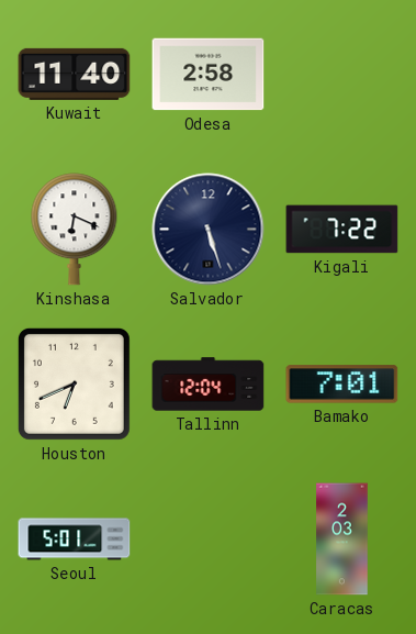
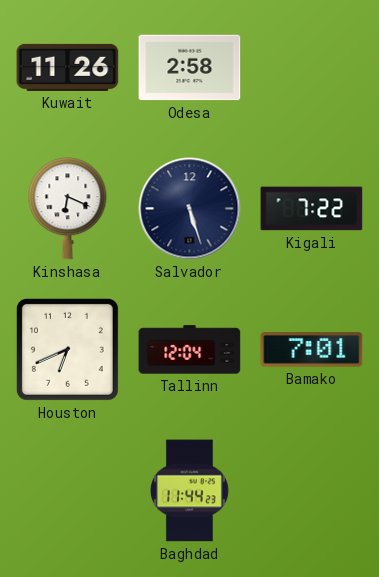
Kuwait: 11:40 -> 11:26 (68, 67)
Seoul: 5:01 -> none (75, 540)
Baghdad: none -> 11:44 (190, 491)
Caracas: 2:03 -> none (342, 540)
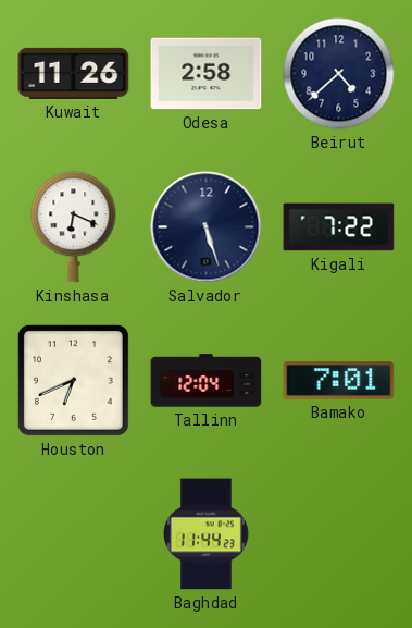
Beirut: none -> 4:38 (339, 74)
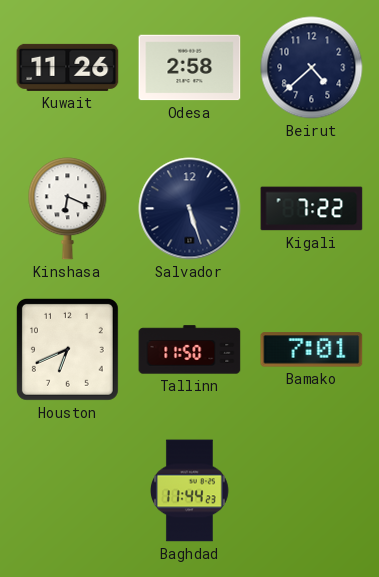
Tallinn: 12:04 -> 11:50 (190, 350)
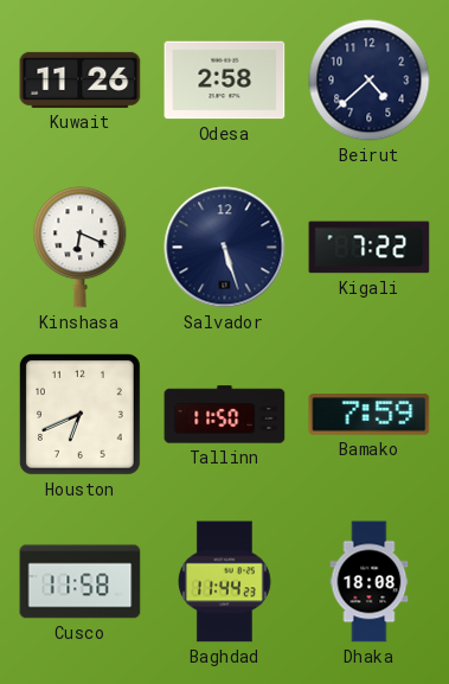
Bamako: 7:01 -> 7:59 (370, 415)
Cusco: none -> 11:58 (81, 582)
Dhaka: none -> 18:08 (370, 582)
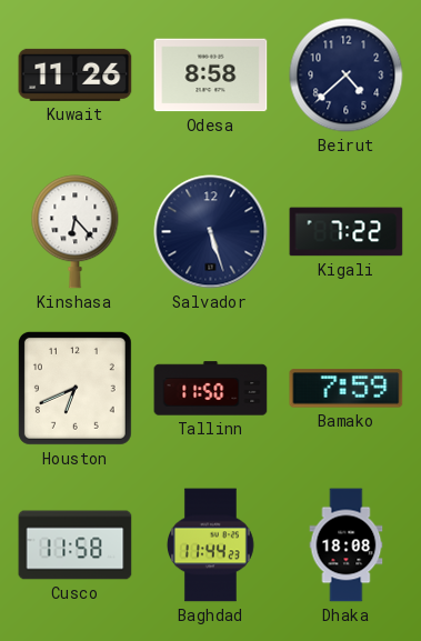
Odesa: 2:58 -> 8:58 (211, 76)
Kinshasa: 6:19 -> 6:23 (76, 232)
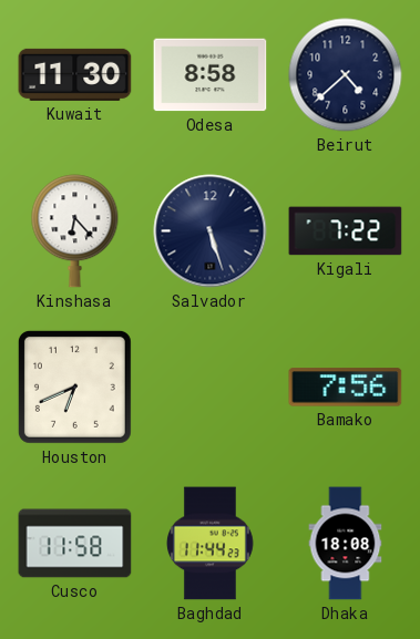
Kuwait: 11:26 -> 11:30 (75, 74)
Tallinn: 11:50 -> none (211, 389)
Bamako: 7:59 -> 7:56 (346, 388)
